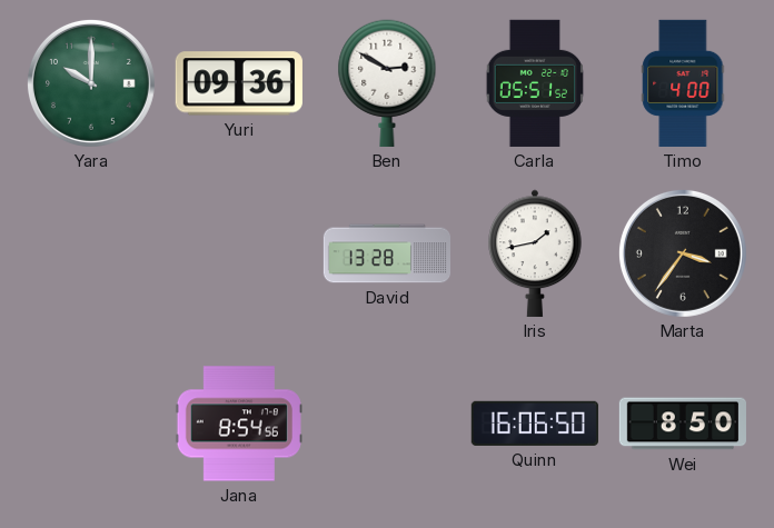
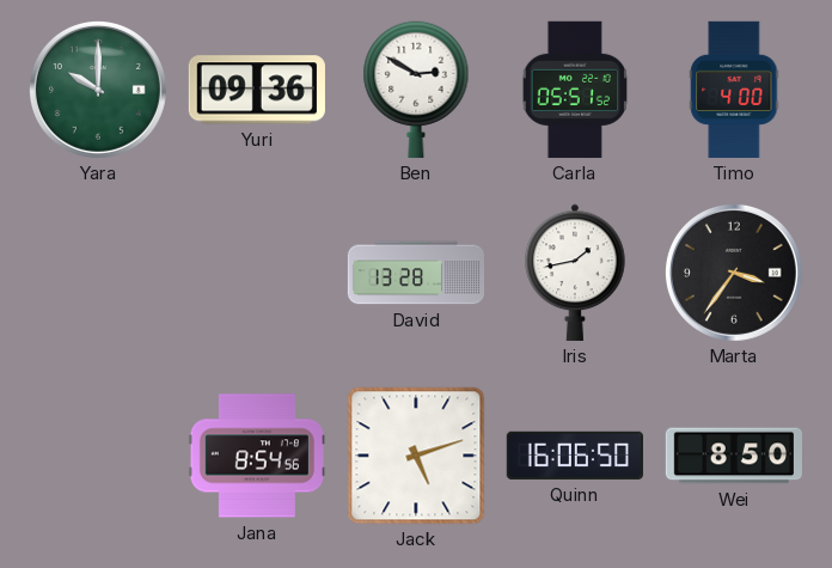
Jack: none -> 5:12 (416, 456)
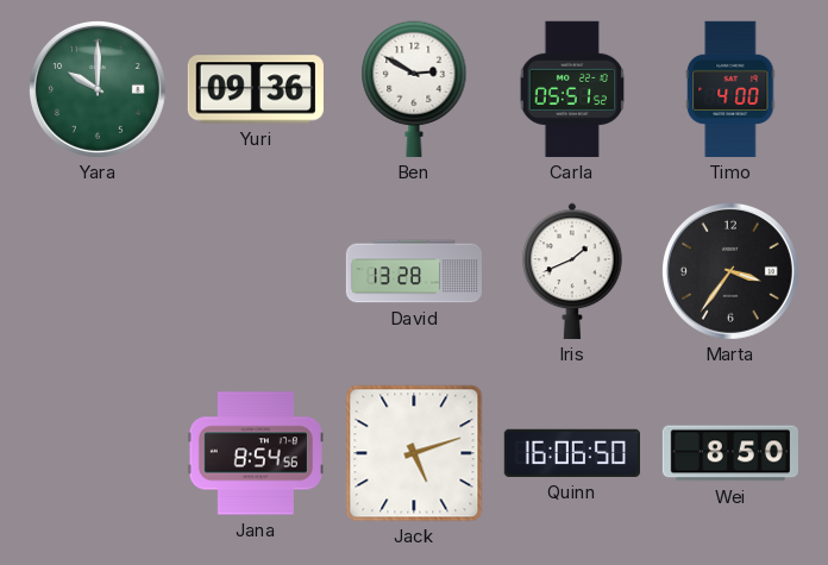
Iris: 1:43 -> 1:41 (572, 271)
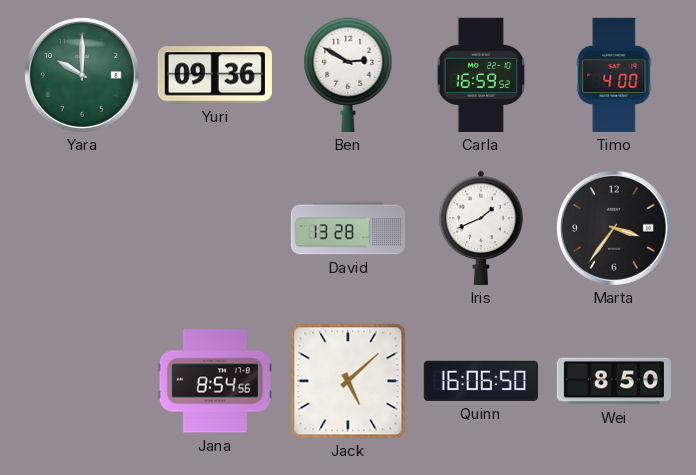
Carla: 05:51 -> 16:59 (481, 75)
Jack: 5:12 -> 5:08 (348, 381)
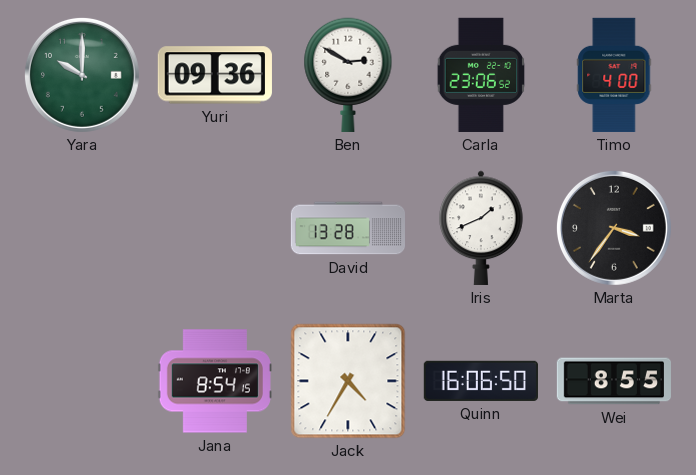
Carla: 16:59 -> 23:06 (481, 75)
Jana: 8:54:56 -> 8:54:15 (215, 381)
Jack: 5:08 -> 4:35 (348, 381)
Wei: 8:50 -> 8:55 (614, 381)
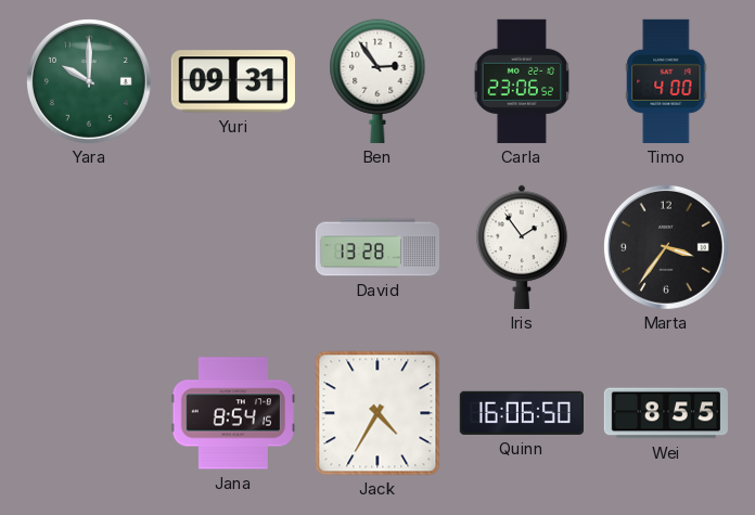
Yuri: 09:36 -> 09:31 (233, 81)
Ben: 2:50 -> 2:54 (378, 81)
Iris: 1:41 -> 1:54 (522, 247)
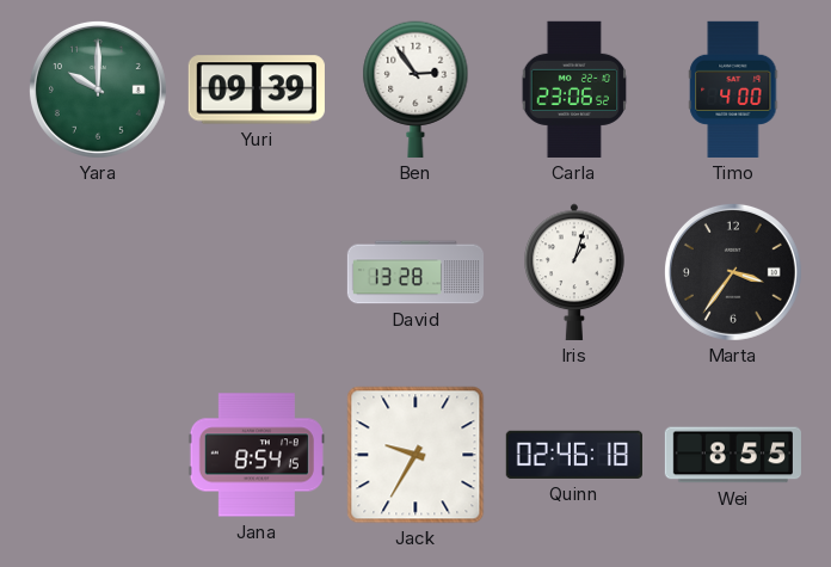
Yuri: 09:31 -> 09:39 (257, 90)
Iris: 1:54 -> 1:03 (574, 272)
Jack: 4:35 -> 9:35 (415, 455)
Quinn: 16:06 -> 02:46 (574, 455)
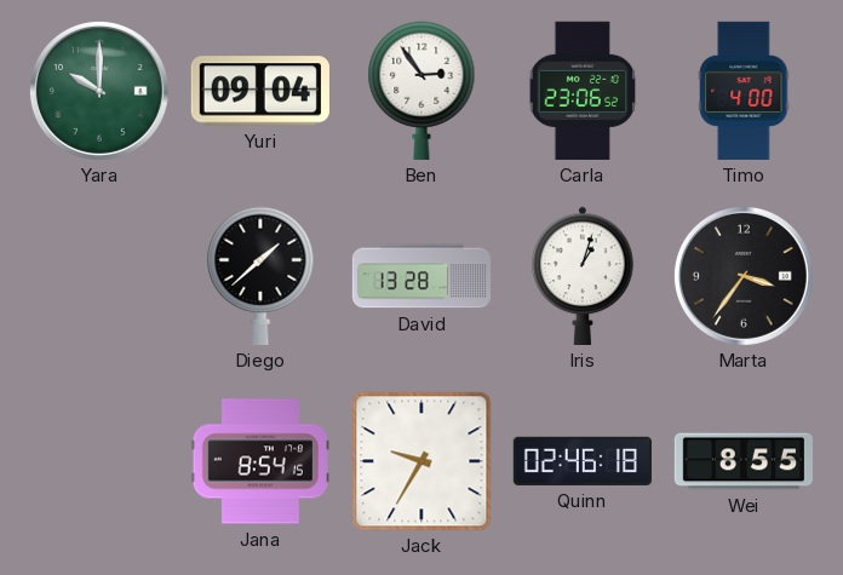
Yuri: 09:39 -> 09:04 (260, 91)
Diego: none -> 1:38 (260, 276)
